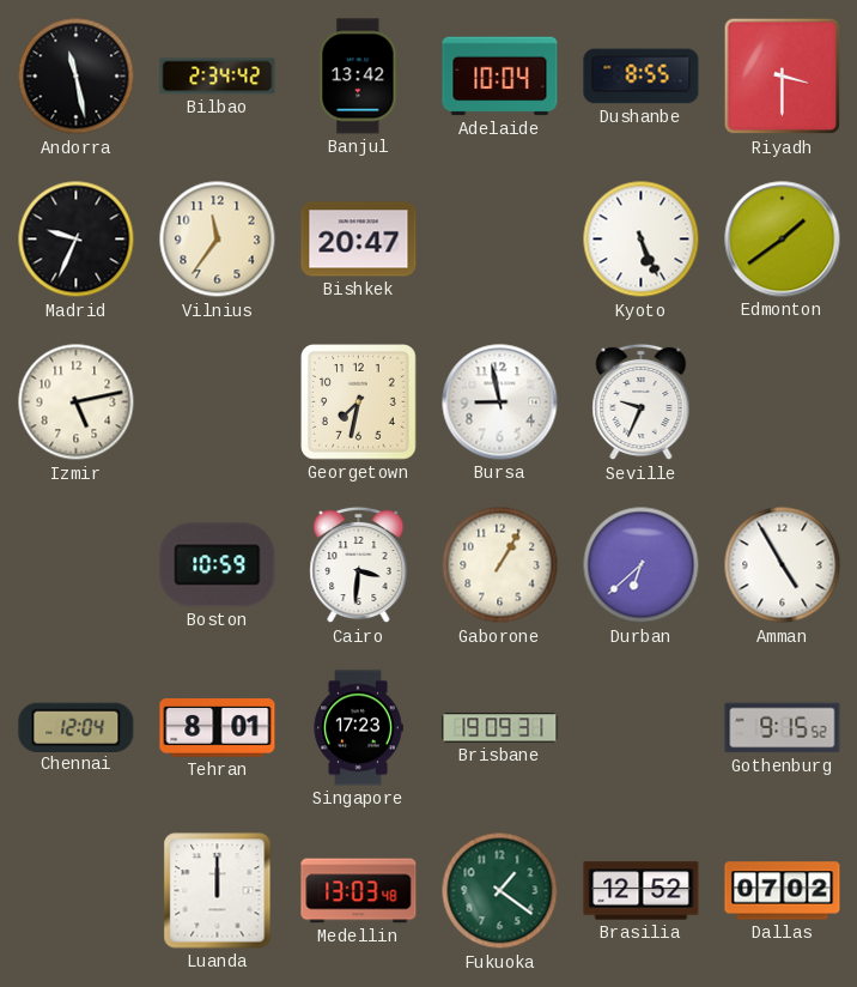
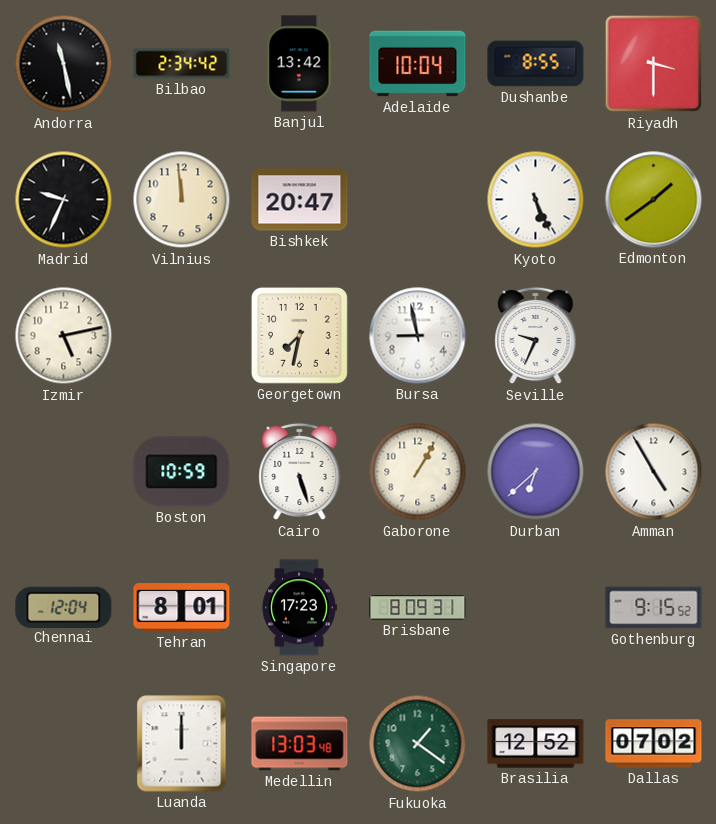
Vilnius: 11:36 -> 11:59 (182, 200)
Cairo: 3:31 -> 5:27 (300, 472)
Brisbane: 19:09 -> 8:09 (418, 608)
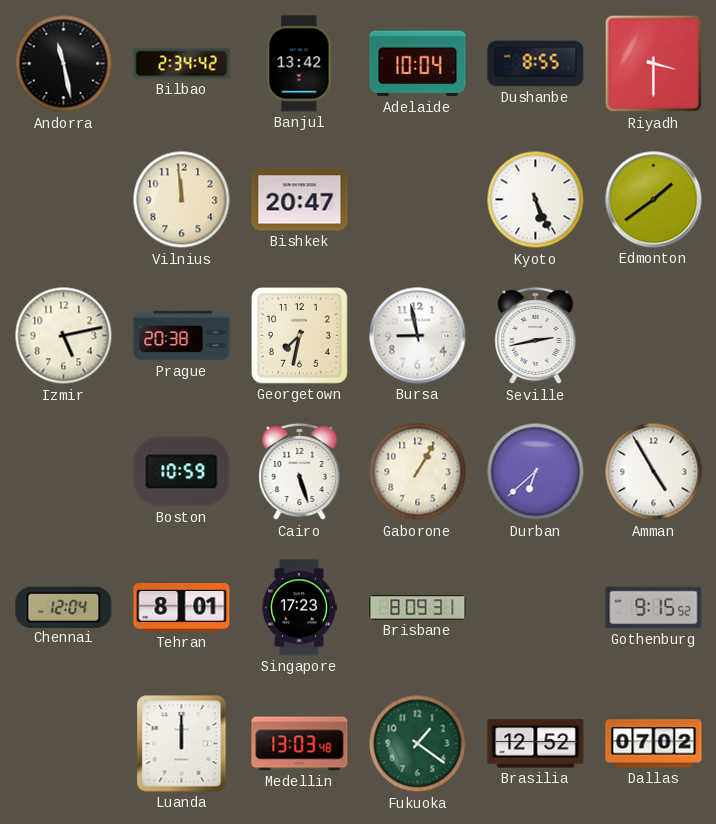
Madrid: 9:34 -> none (64, 200)
Prague: none -> 20:38 (182, 336)
Seville: 9:34 -> 2:43 (536, 336)
